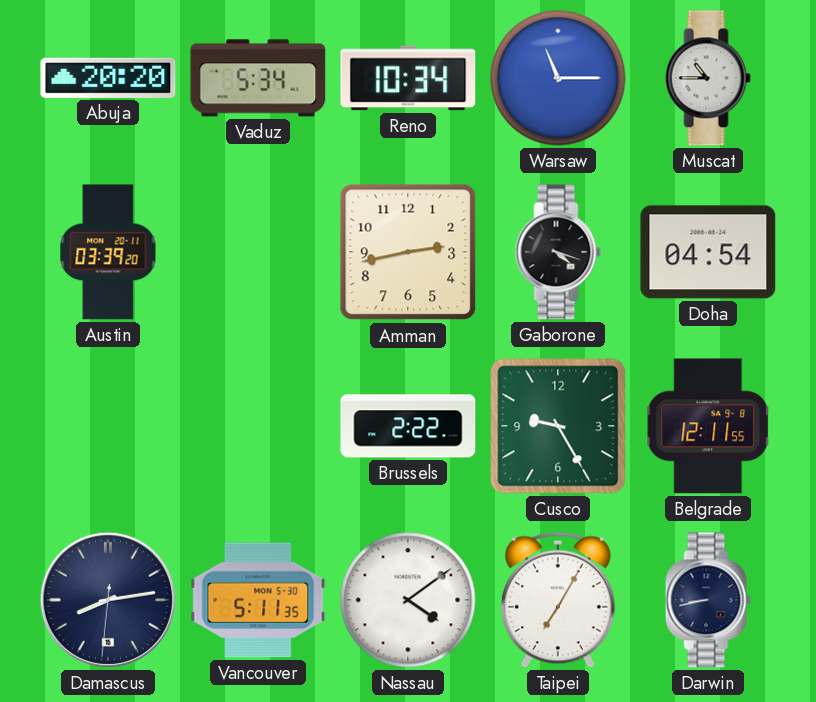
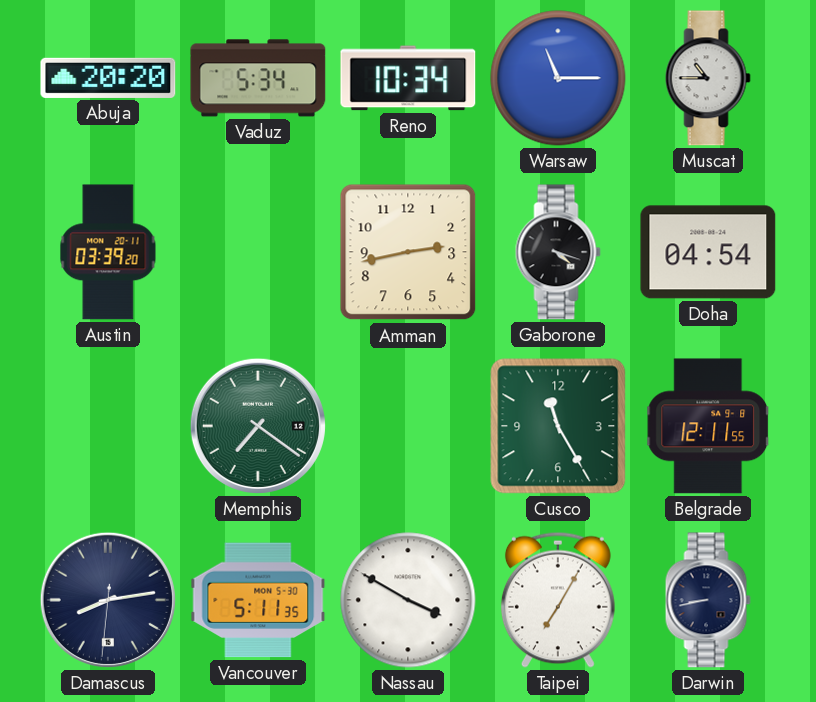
Memphis: none -> 7:21 (258, 426)
Brussels: 2:22 -> none (408, 426)
Cusco: 9:25 -> 11:25 (558, 426)
Nassau: 4:09 -> 3:50 (408, 600)
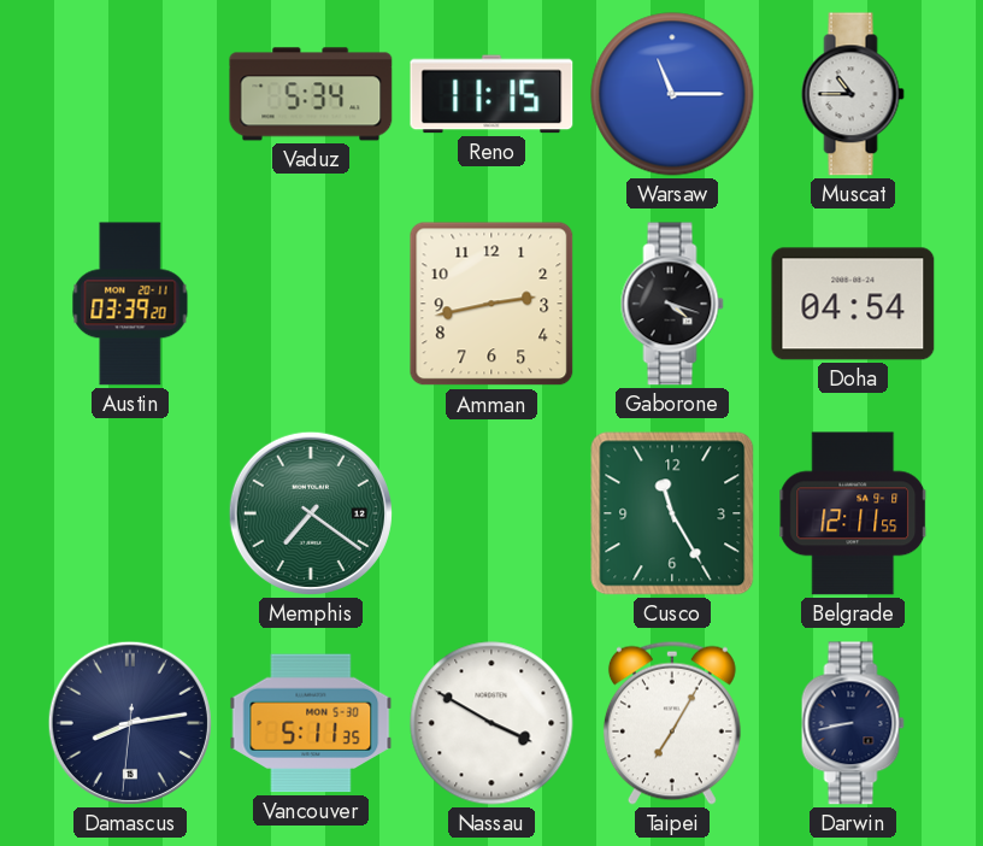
Abuja: 20:20 -> none (108, 78)
Reno: 10:34 -> 11:15 (491, 94)
